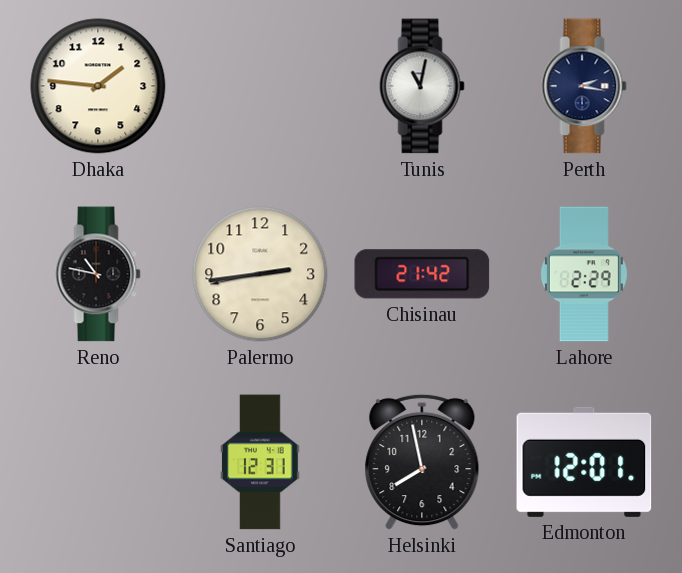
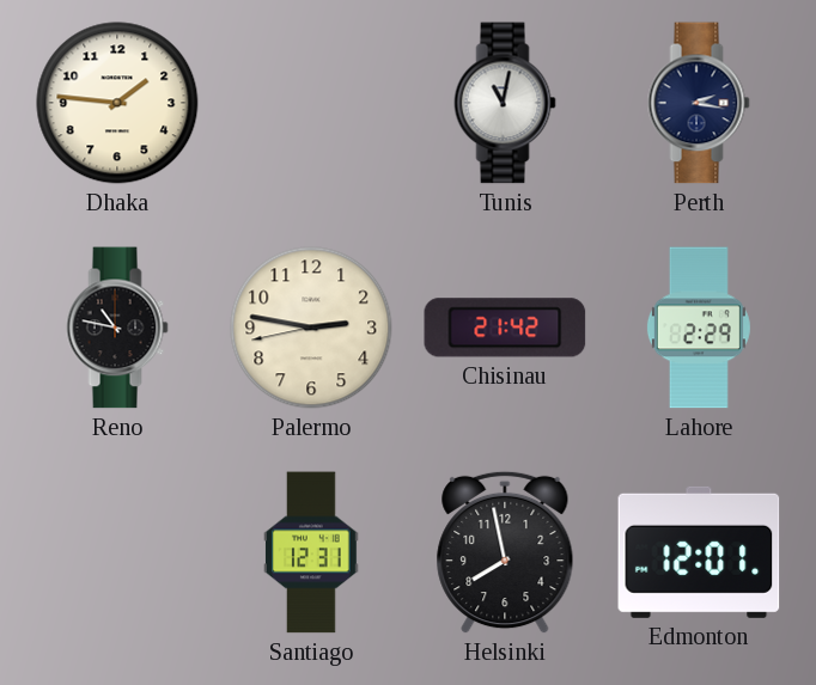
Palermo: 2:43 -> 2:46 (311, 328)
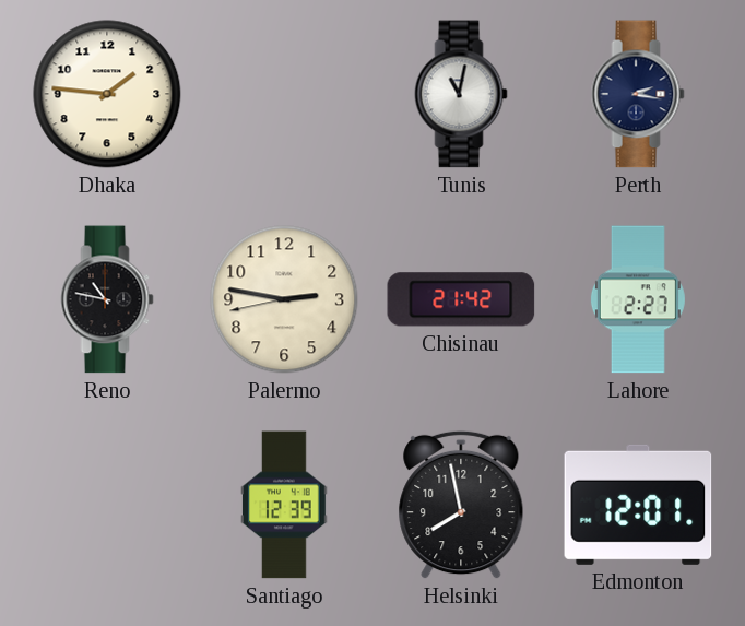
Lahore: 2:29 -> 2:27 (638, 299)
Santiago: 12:31 -> 12:39 (284, 505)
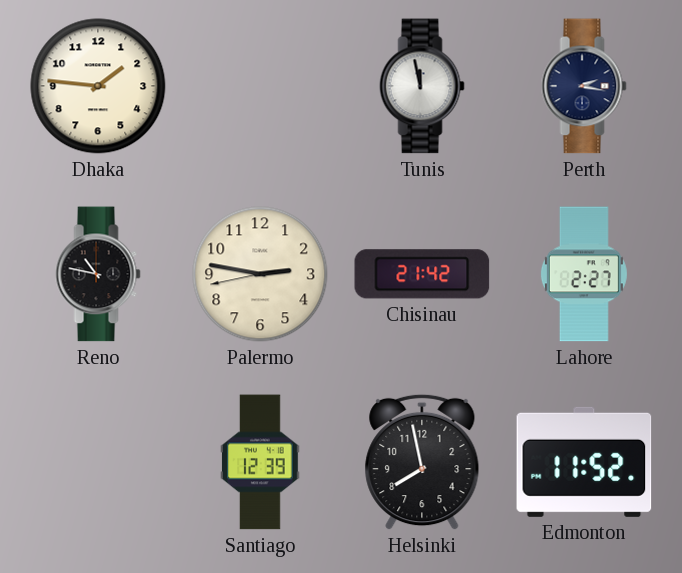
Tunis: 11:02 -> 11:58 (422, 86)
Edmonton: 12:01 -> 11:52 (584, 462)
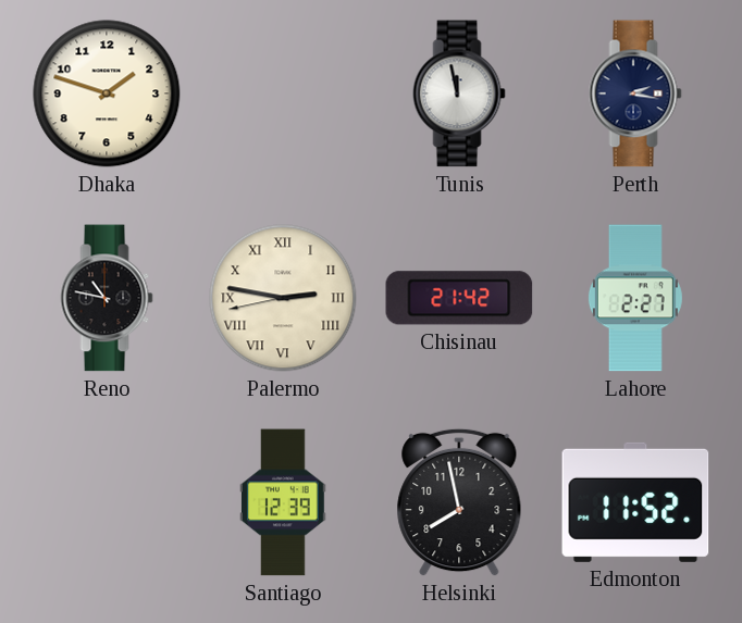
Dhaka: 1:46 -> 1:48 (107, 94)
Palermo numerals: Arabic -> Roman (283, 298)
